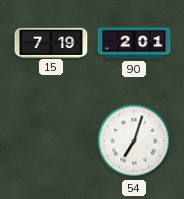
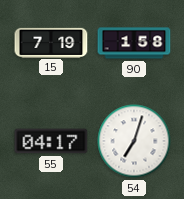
90: 2:01 -> 1:58 (134, 43)
55: none -> 04:17 (51, 141)
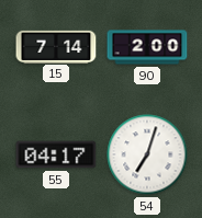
15: 7:19 -> 7:14 (56, 46)
90: 1:58 -> 2:00 (147, 47)
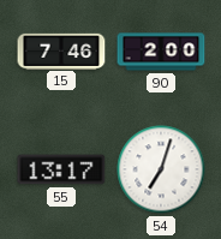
15: 7:14 -> 7:46 (61, 50)
55: 04:17 -> 13:17 (61, 169)
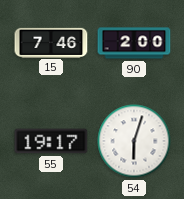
55: 13:17 -> 19:17 (51, 141)
54: 7:03 -> 6:03 (134, 141)
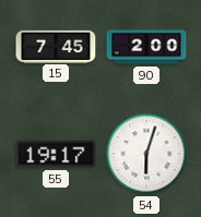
15: 7:46 -> 7:45 (56, 46)
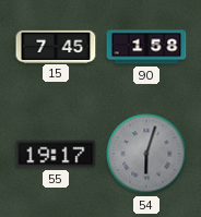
90: 2:00 -> 1:58 (146, 47)
54 dial: white -> grey (146, 154)
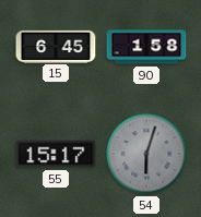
15: 7:45 -> 6:45 (56, 46)
55: 19:17 -> 15:17 (56, 154)
